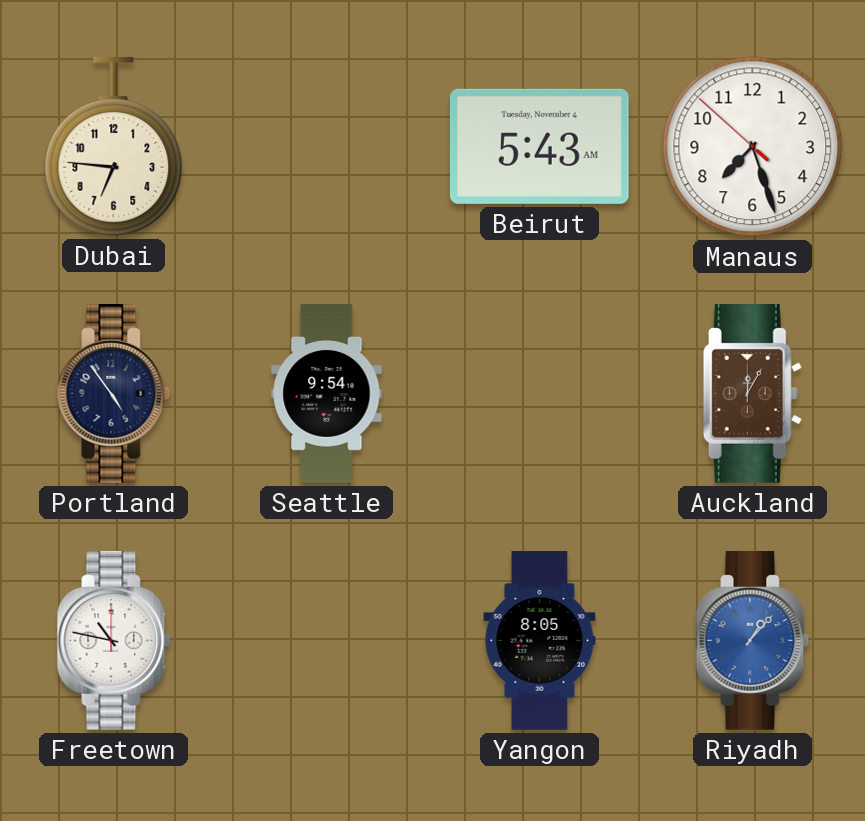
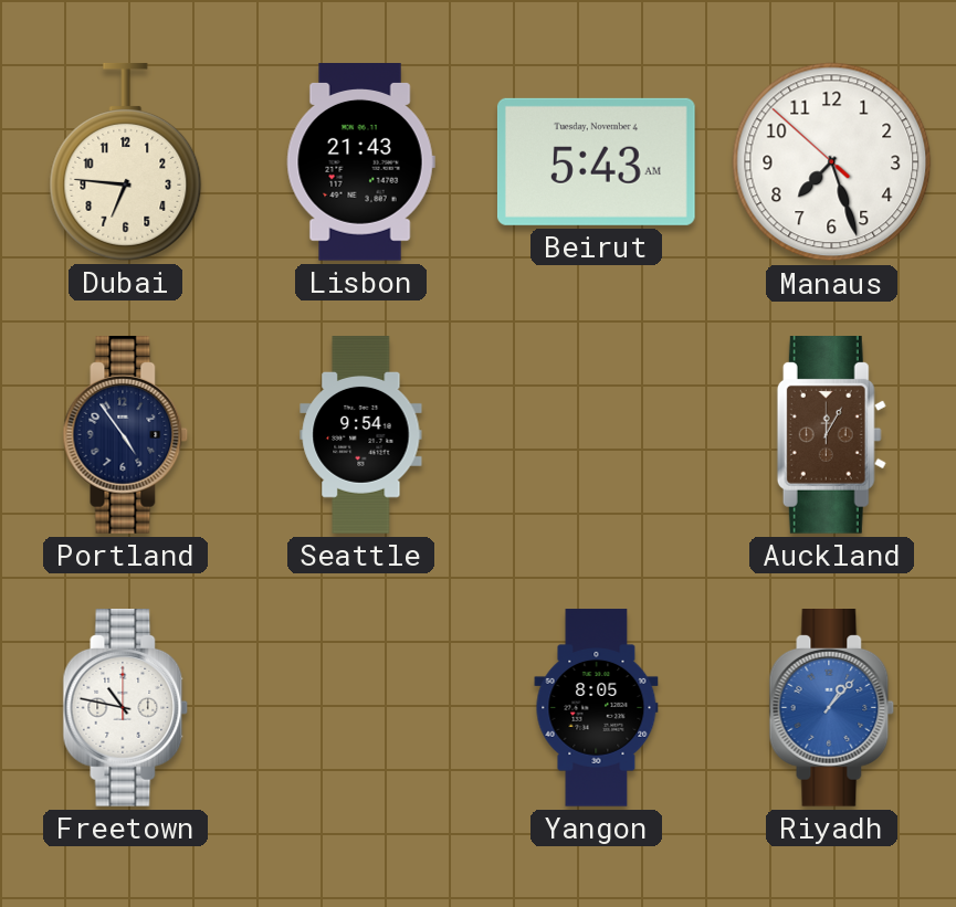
Lisbon: none -> 21:43 (360, 162)
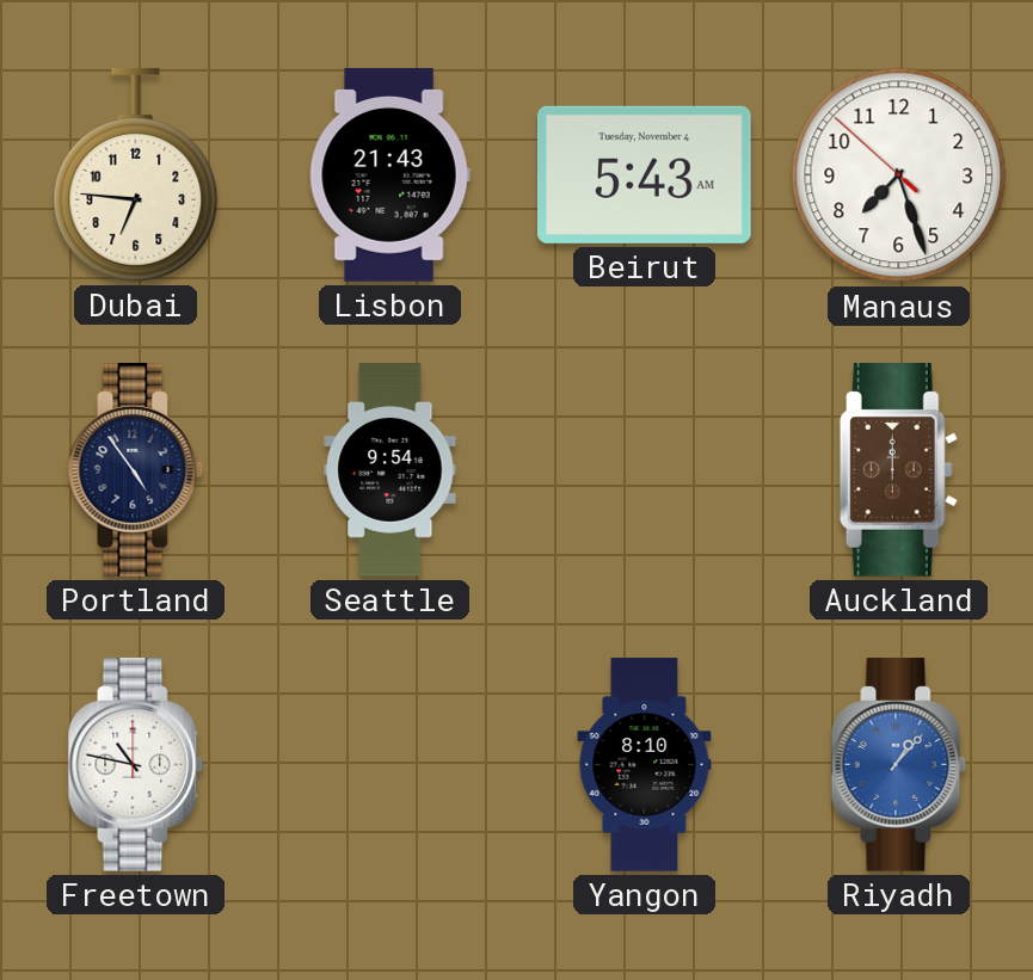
Auckland: 12:05 -> 12:00 (898, 470)
Yangon: 8:05 -> 8:10 (645, 765)
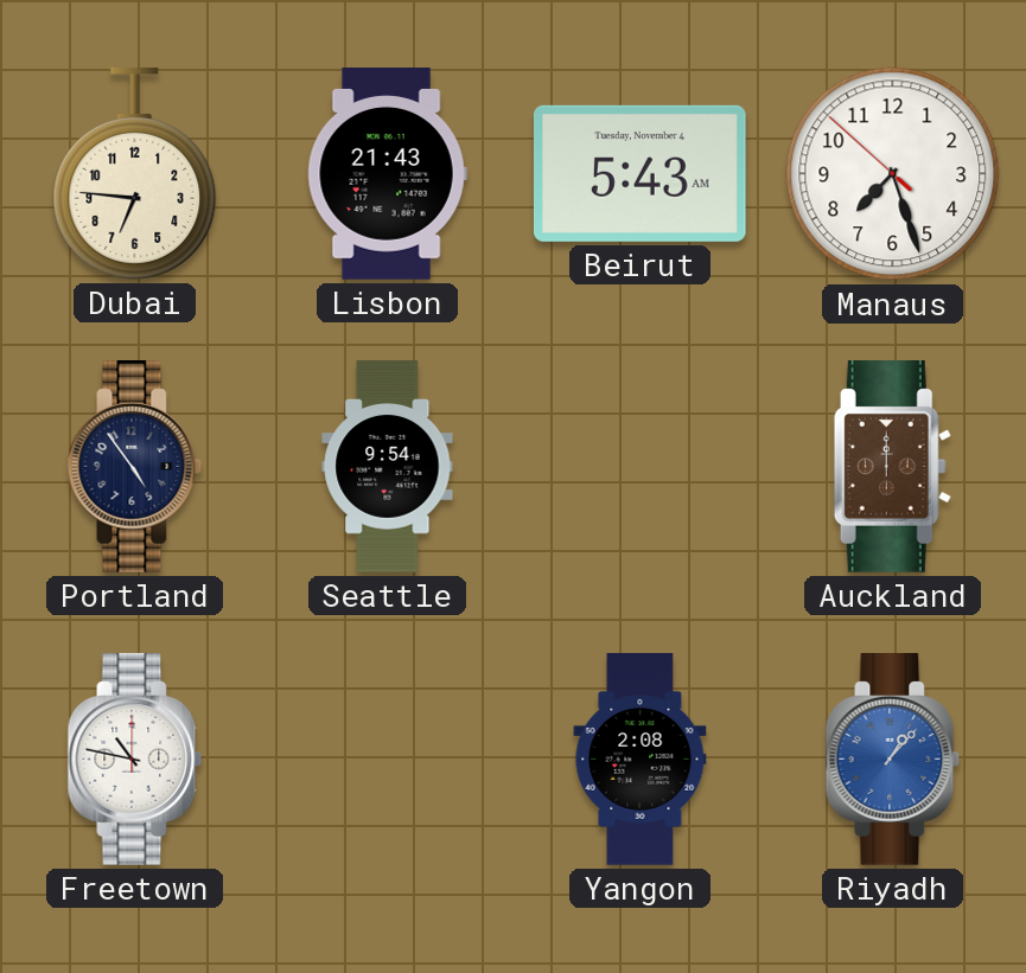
Yangon: 8:10 -> 2:08 (641, 760)
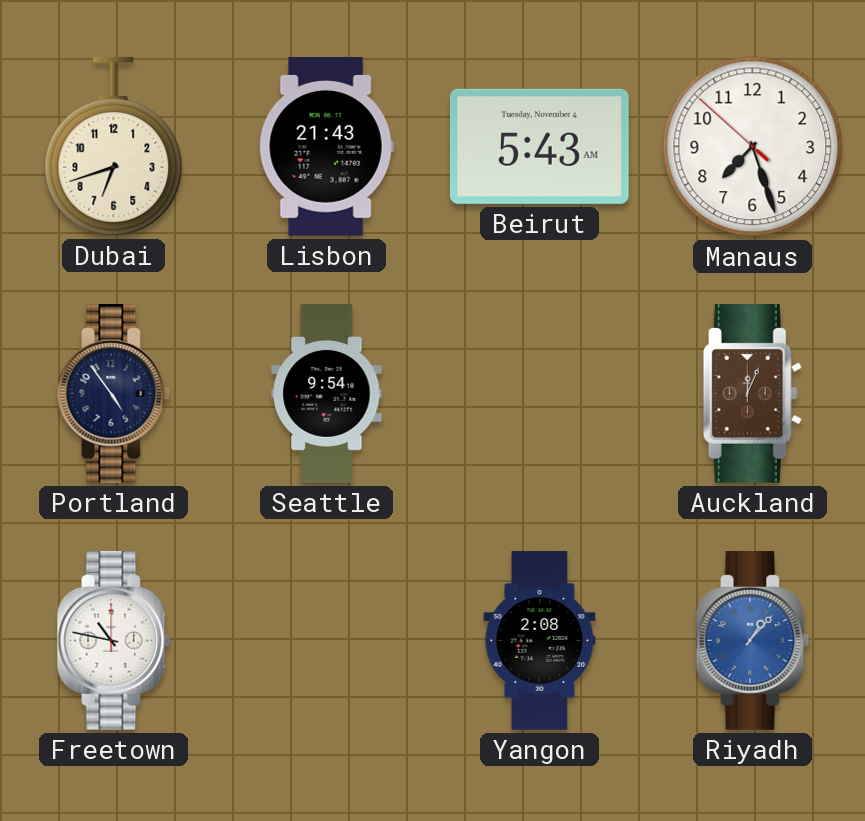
Dubai: 6:46 -> 6:42 (114, 147)
Auckland: 12:00 -> 12:04 (752, 394)
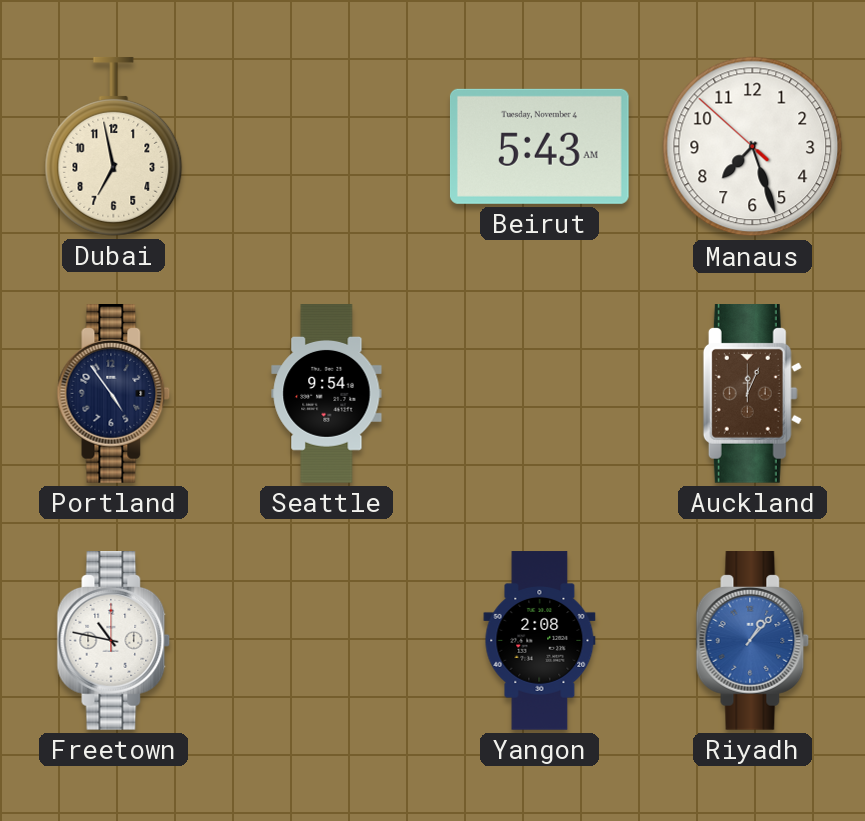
Dubai: 6:42 -> 6:58 (114, 147)
Lisbon: 21:43 -> none (326, 147)
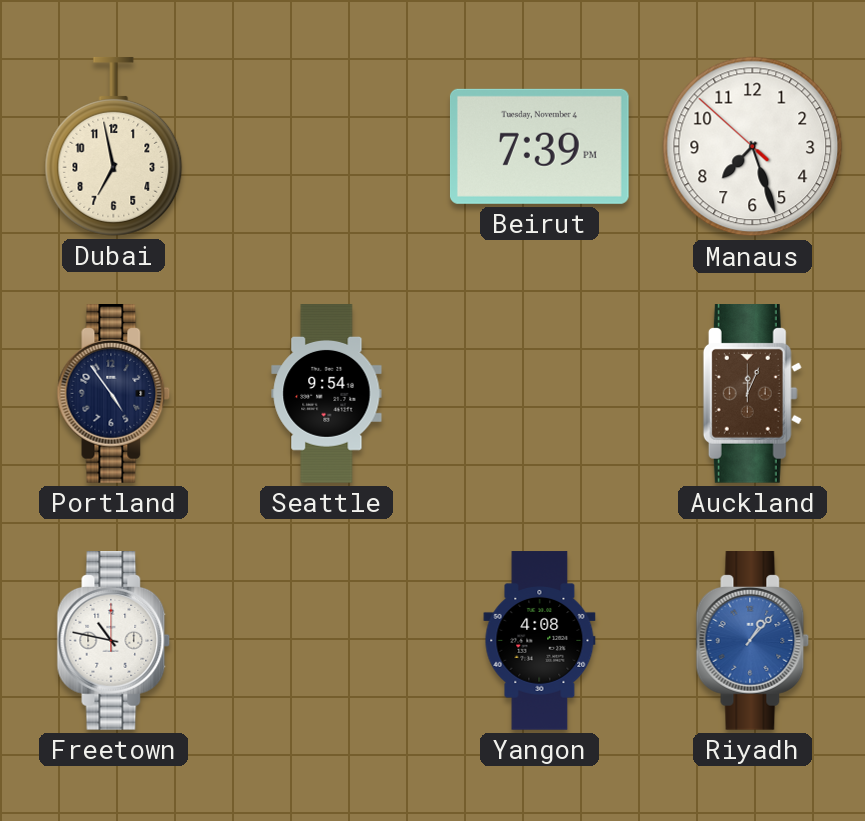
Beirut: 5:43 -> 7:39 (539, 146)
Yangon: 2:08 -> 4:08 (540, 641)
